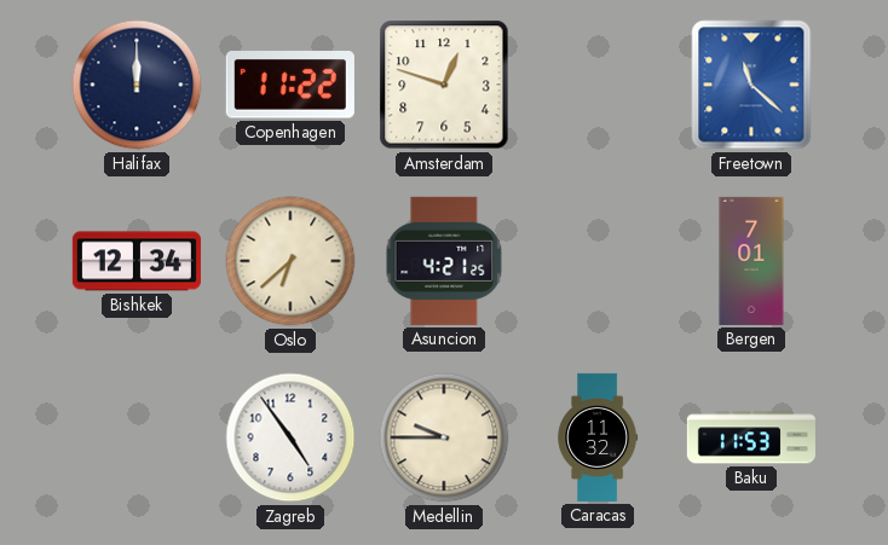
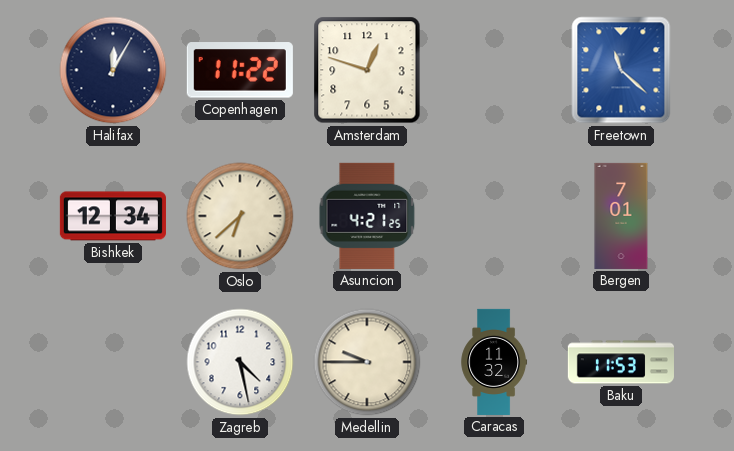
Halifax: 12:00 -> 12:05 (113, 70)
Zagreb: 4:54 -> 4:28 (240, 362)
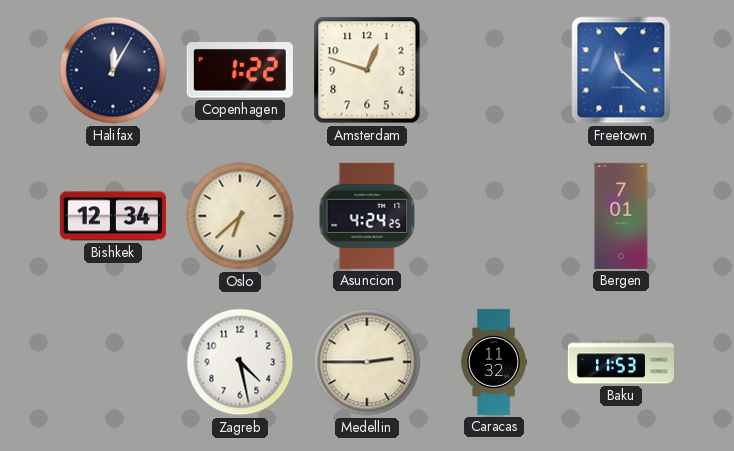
Copenhagen: 11:22 -> 1:22 (240, 70)
Asuncion: 4:21 -> 4:24 (367, 216)
Medellin: 9:45 -> 2:45 (367, 362)
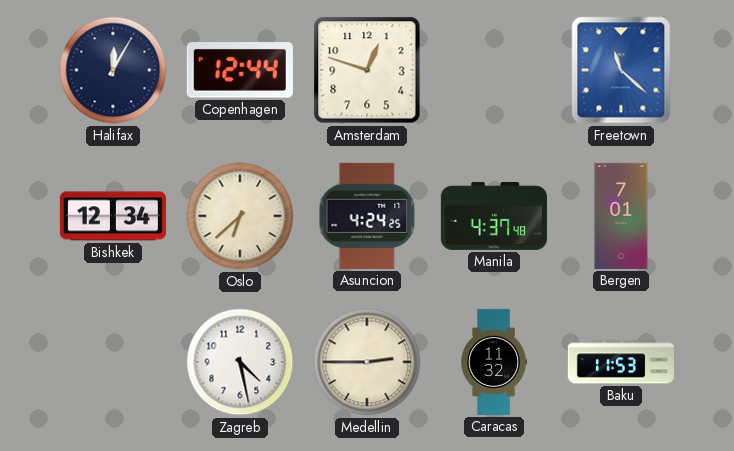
Copenhagen: 1:22 -> 12:44 (240, 70)
Manila: none -> 4:37 (494, 216)
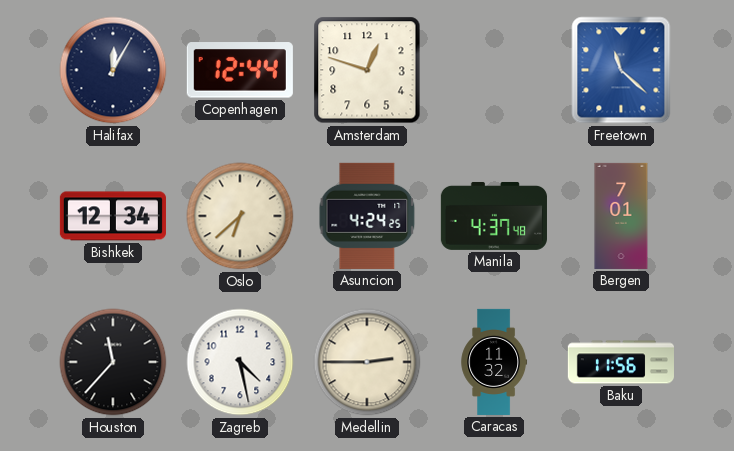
Houston: none -> 11:37 (113, 362)
Baku: 11:53 -> 11:56 (621, 362)
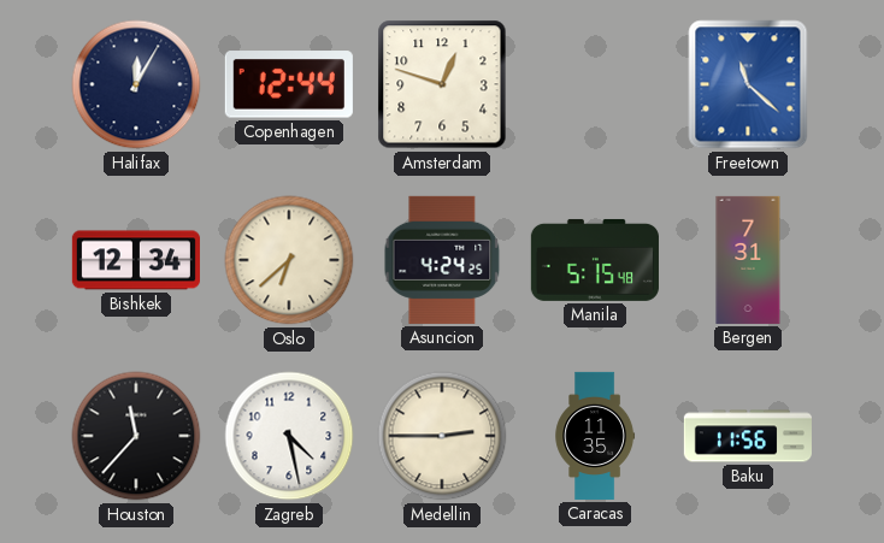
Manila: 4:37 -> 5:15 (595, 260)
Bergen: 7:01 -> 7:31 (748, 260)
Caracas: 11:32 -> 11:35 (595, 436)
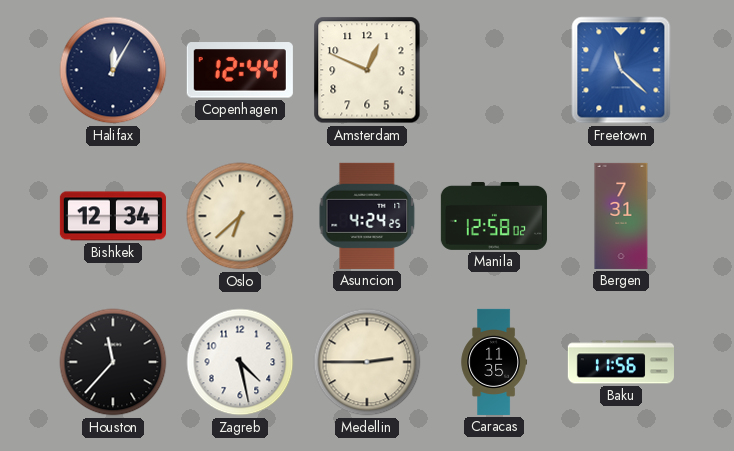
Amsterdam: 12:48 -> 12:49 (367, 70)
Manila: 5:15 -> 12:58 (494, 216)
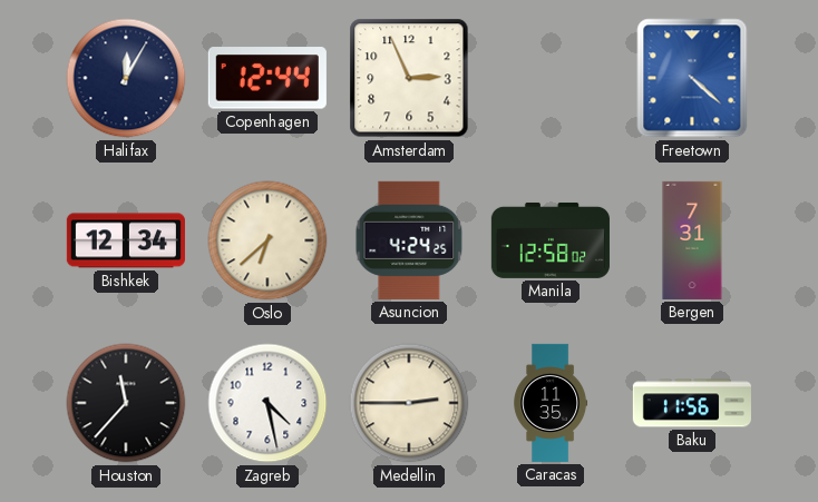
Amsterdam: 12:49 -> 2:56 (409, 78)
Freetown: 11:22 -> 4:22 (692, 78)
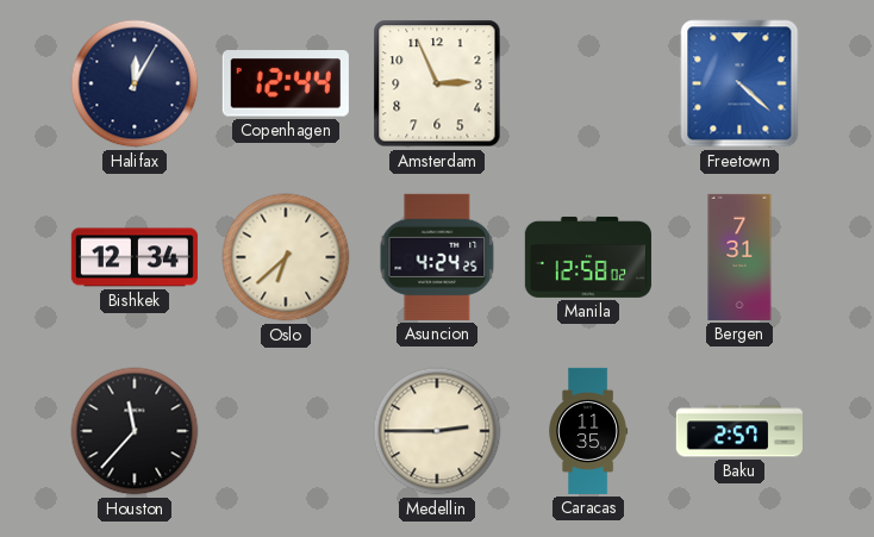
Zagreb: 4:28 -> none (267, 403)
Baku: 11:56 -> 2:57 (739, 431)
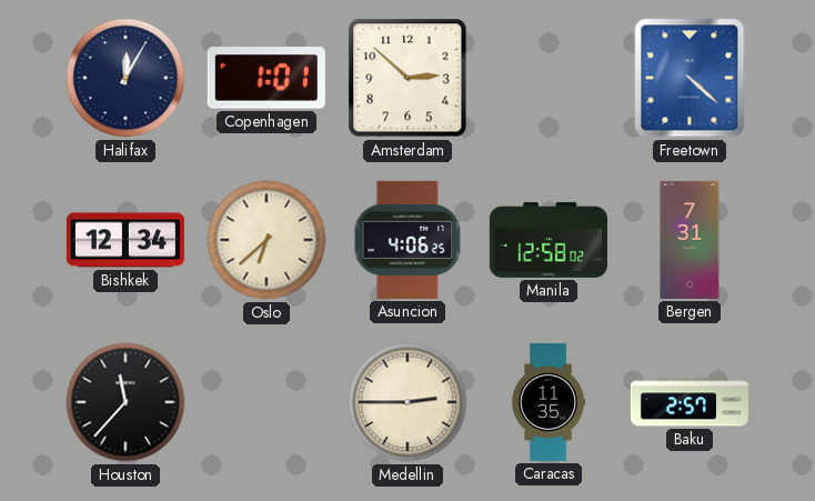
Copenhagen: 12:44 -> 1:01 (266, 78)
Amsterdam: 2:56 -> 2:52 (407, 78)
Asuncion: 4:24 -> 4:06 (407, 240)
